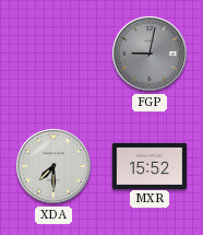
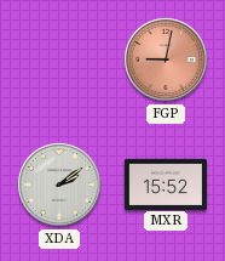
FGP dial: grey -> salmon (166, 59)
XDA: 7:30 -> 2:09 (59, 185)
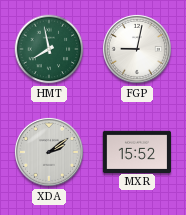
HMT: none -> 7:58 (49, 49)
FGP dial: salmon -> white (137, 49)
